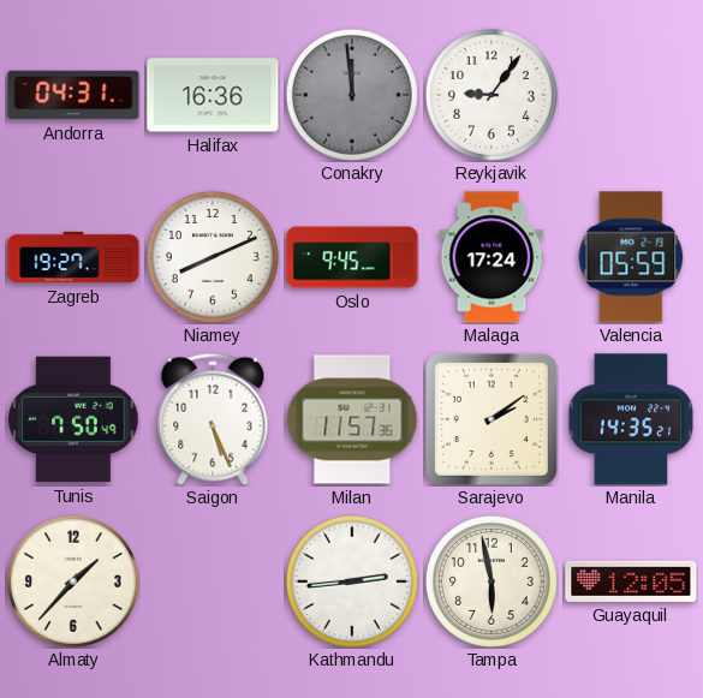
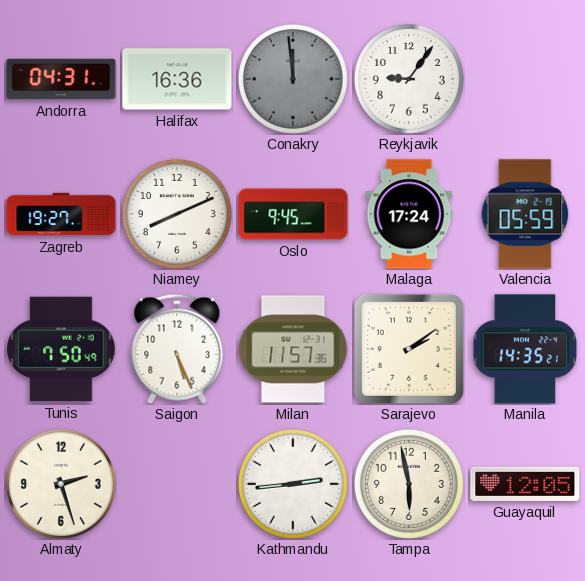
Almaty: 1:37 -> 2:27 (61, 484)
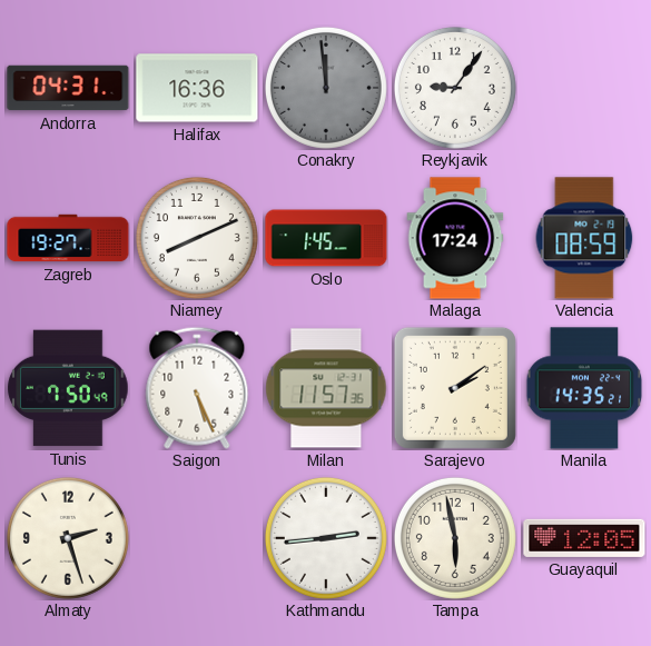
Oslo: 9:45 -> 1:45 (326, 238)
Valencia: 05:59 -> 08:59 (584, 238)
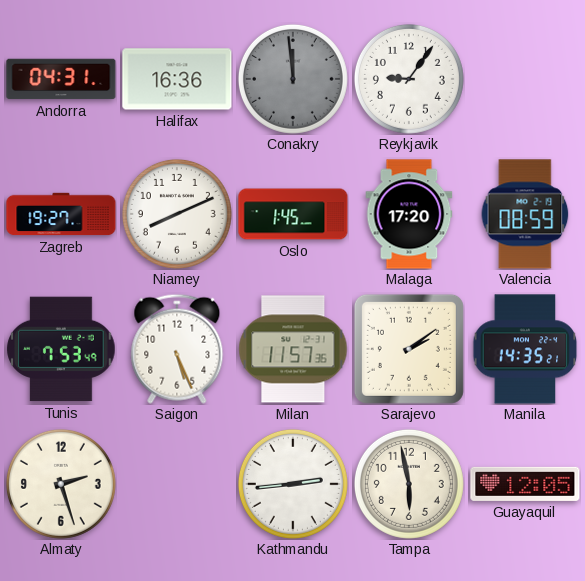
Malaga: 17:24 -> 17:20 (409, 214)
Tunis: 7:50 -> 7:53 (61, 349)
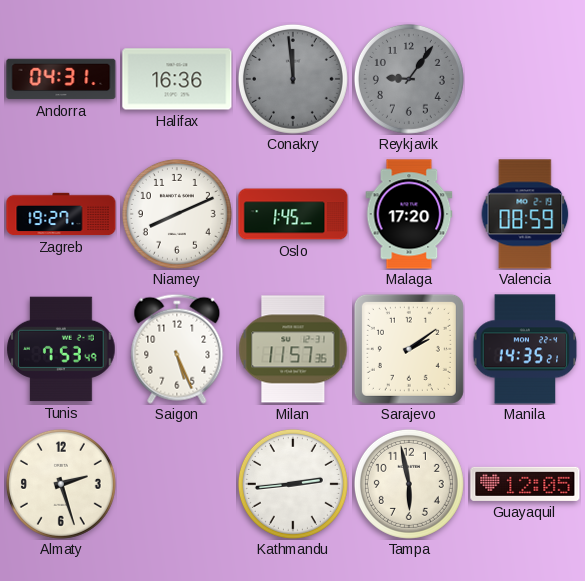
Reykjavik dial: white -> grey (409, 79)
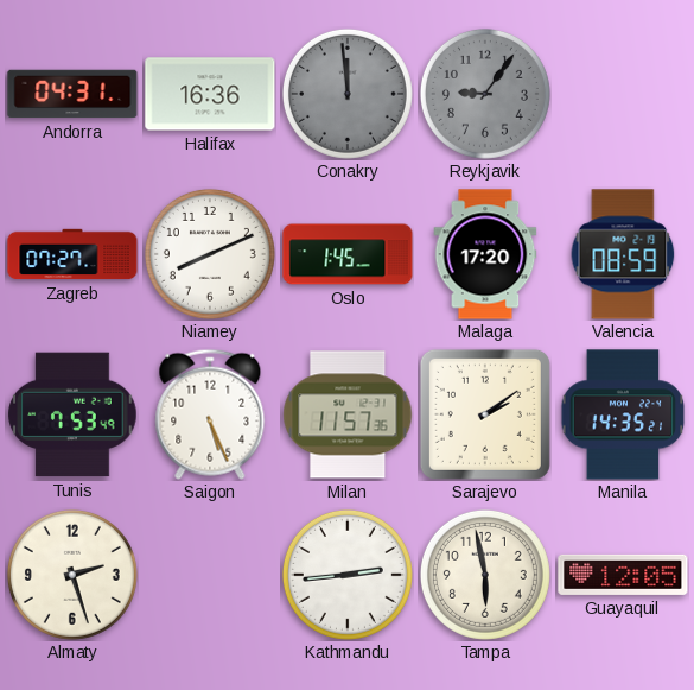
Zagreb: 19:27 -> 07:27 (72, 254)
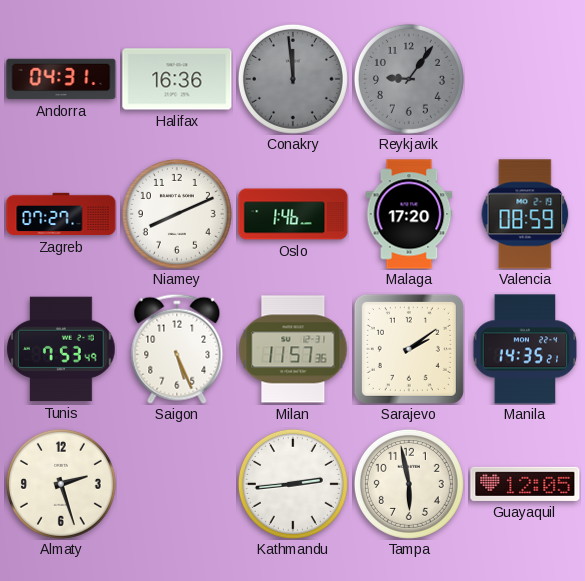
Oslo: 1:45 -> 1:46 (293, 214)
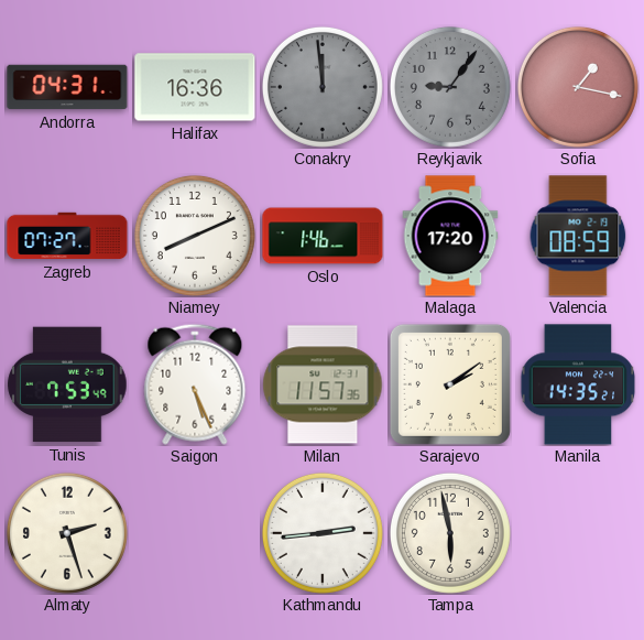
Sofia: none -> 1:17 (578, 87)
Guayaquil: 12:05 -> none (525, 484)
